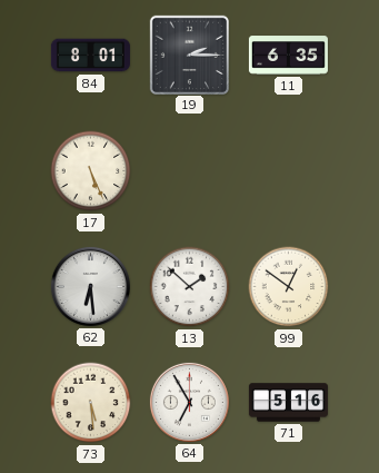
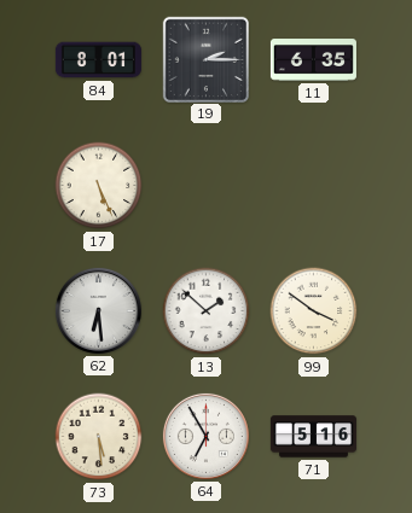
99: 12:51 -> 3:51 (314, 311)
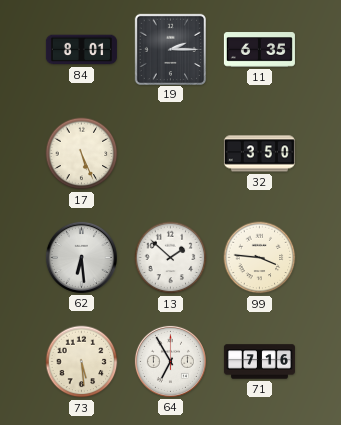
32: none -> 3:50 (259, 154)
99: 3:51 -> 3:46 (260, 258)
71: 5:16 -> 7:16 (259, 362)
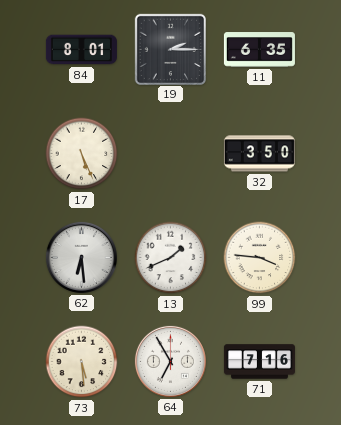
13: 1:52 -> 1:41 (171, 258)
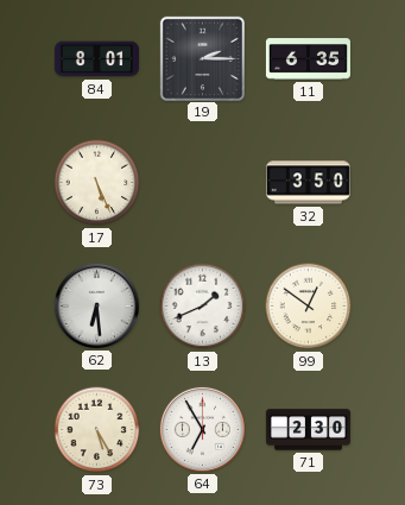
99: 3:46 -> 12:51 (309, 307)
73: 5:29 -> 5:25 (97, 430)
71: 7:16 -> 2:30 (308, 430)
